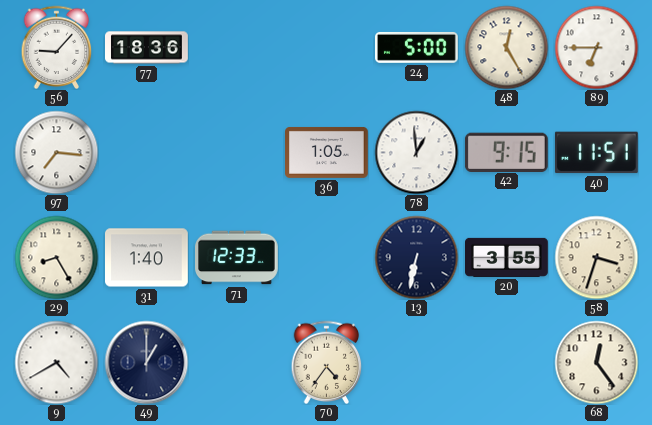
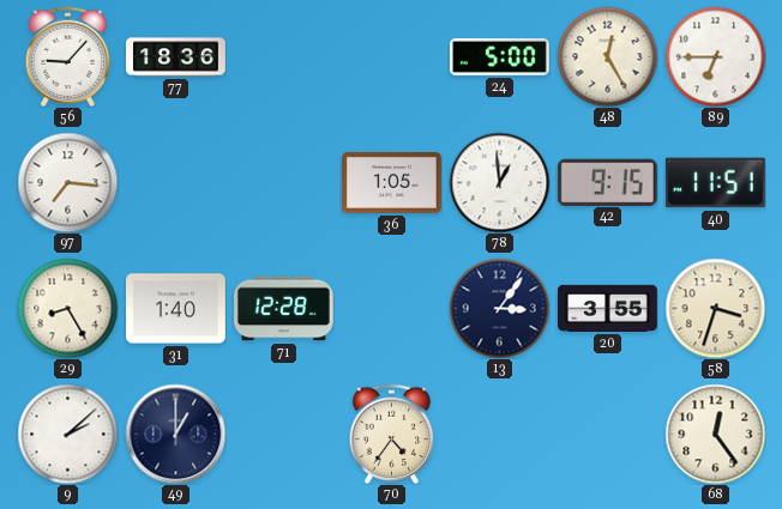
71: 12:33 -> 12:28 (284, 309)
13: 6:32 -> 3:06 (499, 308)
9: 4:40 -> 2:08 (67, 434)
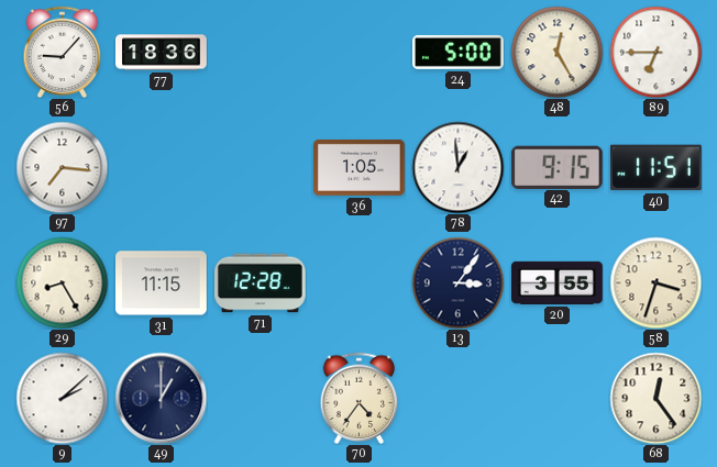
31: 1:40 -> 11:15 (162, 283)
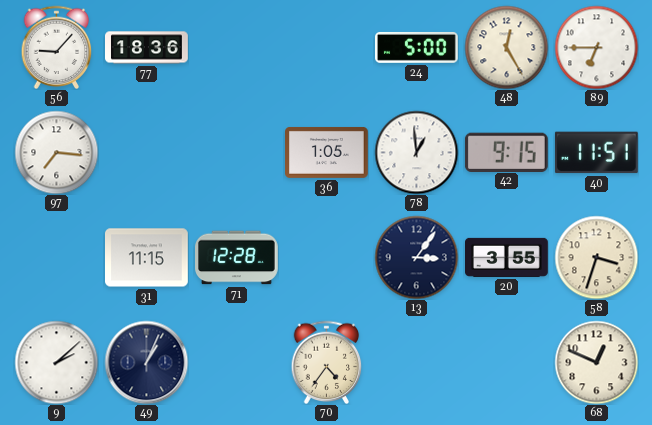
29: 8:25 -> none (62, 282)
49: 1:00 -> 1:04 (146, 362)
68: 12:24 -> 12:49 (596, 362)
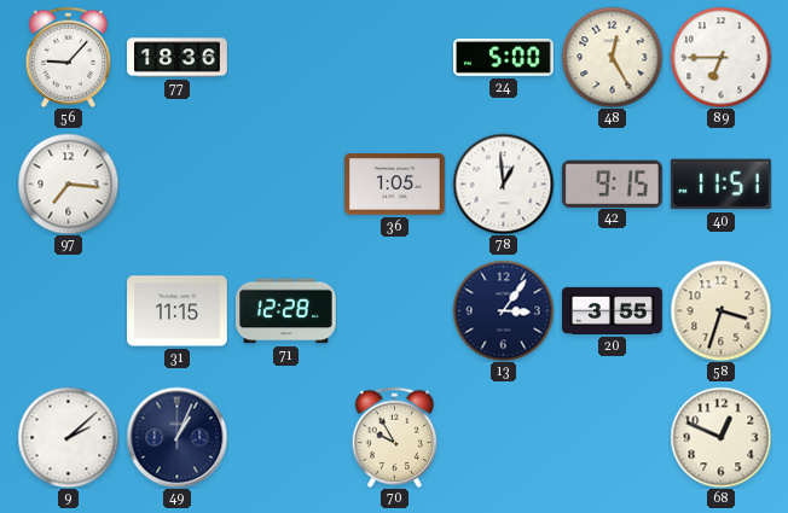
70: 4:36 -> 9:55 (395, 437)
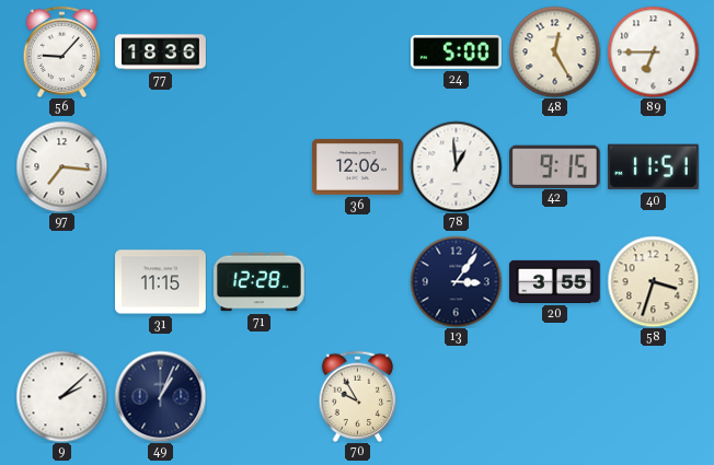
36: 1:05 -> 12:06 (358, 166)
68: 12:49 -> none (720, 437)
